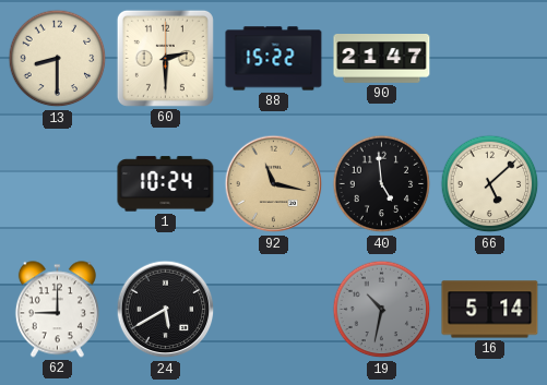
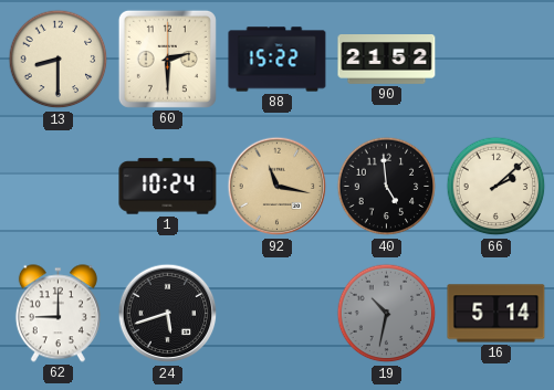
90: 21:47 -> 21:52 (387, 60)
66: 5:08 -> 2:08 (496, 187)
24: 5:40 -> 5:42 (168, 314)
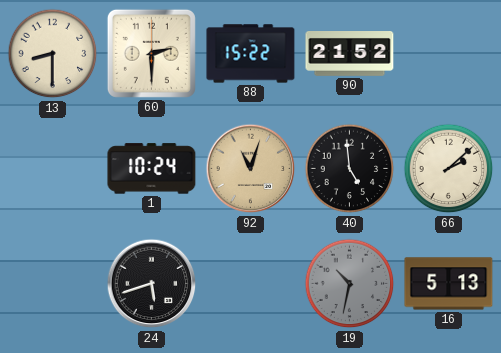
92: 11:17 -> 11:03 (251, 169)
62: 9:00 -> none (58, 314)
16: 5:14 -> 5:13 (449, 284)
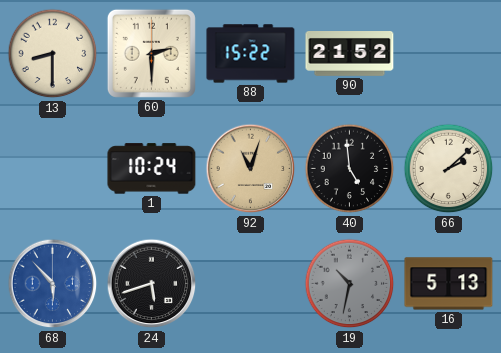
68: none -> 5:53 (53, 284)
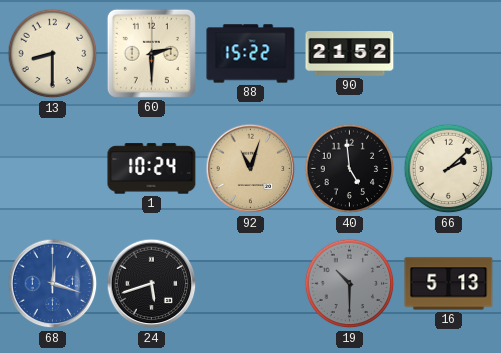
68: 5:53 -> 12:18 (53, 284)
19: 10:32 -> 10:30 (350, 284)
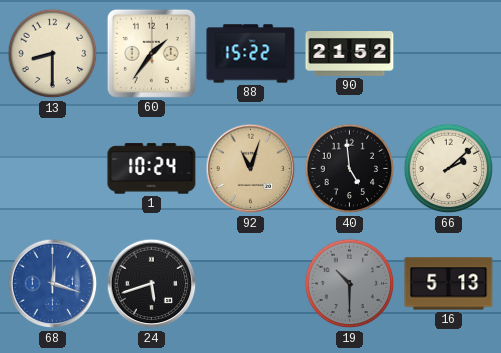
60: 2:30 -> 1:36 (151, 53)
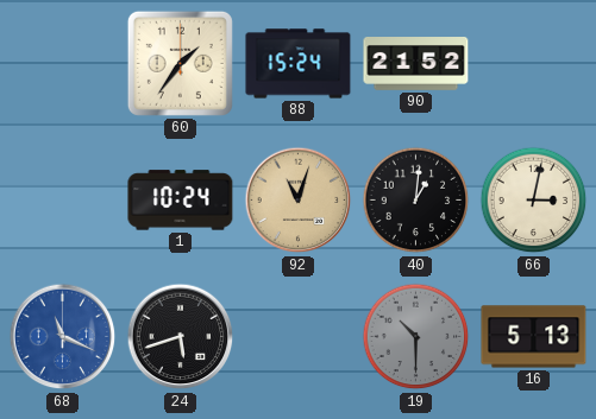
13: 8:30 -> none (53, 54)
88: 15:22 -> 15:24 (299, 64)
40: 4:59 -> 1:01 (416, 201)
66: 2:08 -> 3:02 (534, 201)
68: 12:18 -> 11:19 (63, 337)
